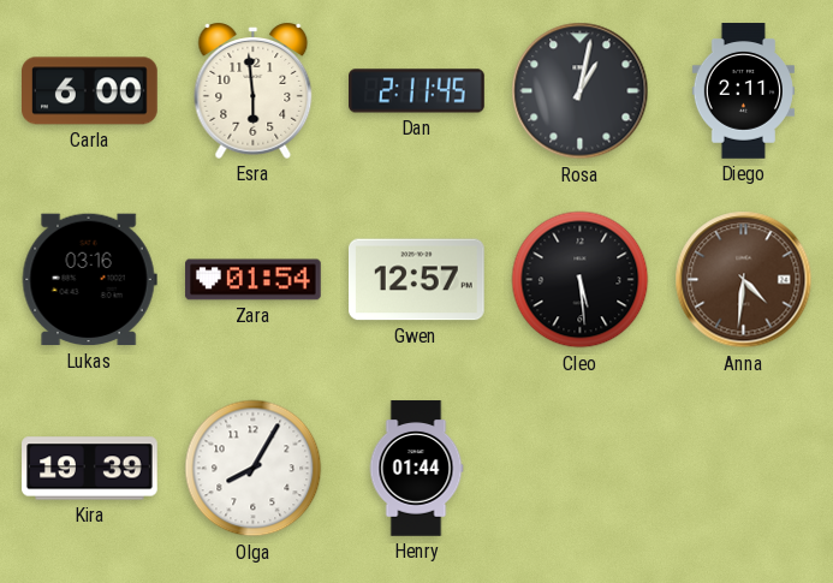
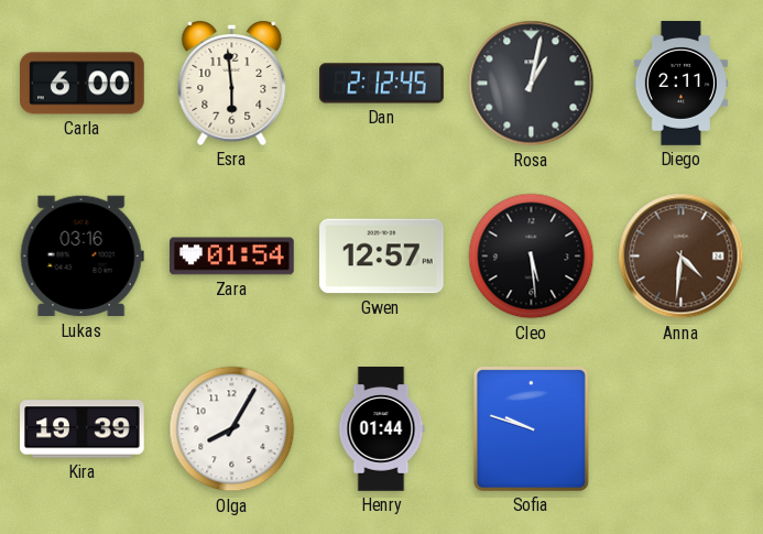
Dan: 2:11 -> 2:12 (382, 84)
Sofia: none -> 9:48 (531, 428)
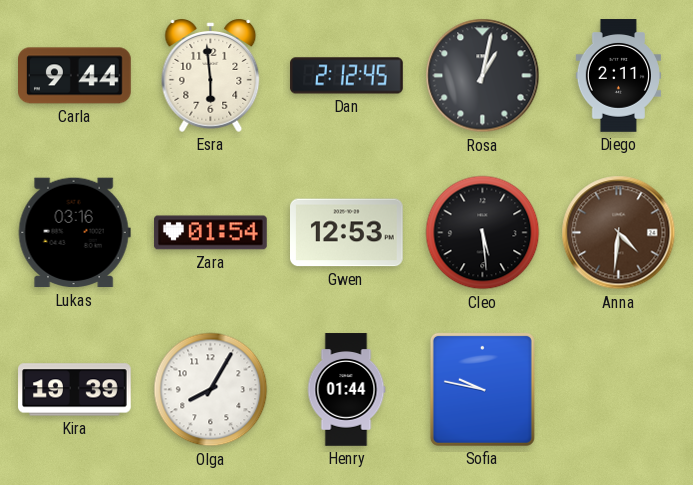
Carla: 6:00 -> 9:44 (75, 76)
Gwen: 12:57 -> 12:53 (347, 233)
Sofia: 9:48 -> 9:47 (482, 389)
